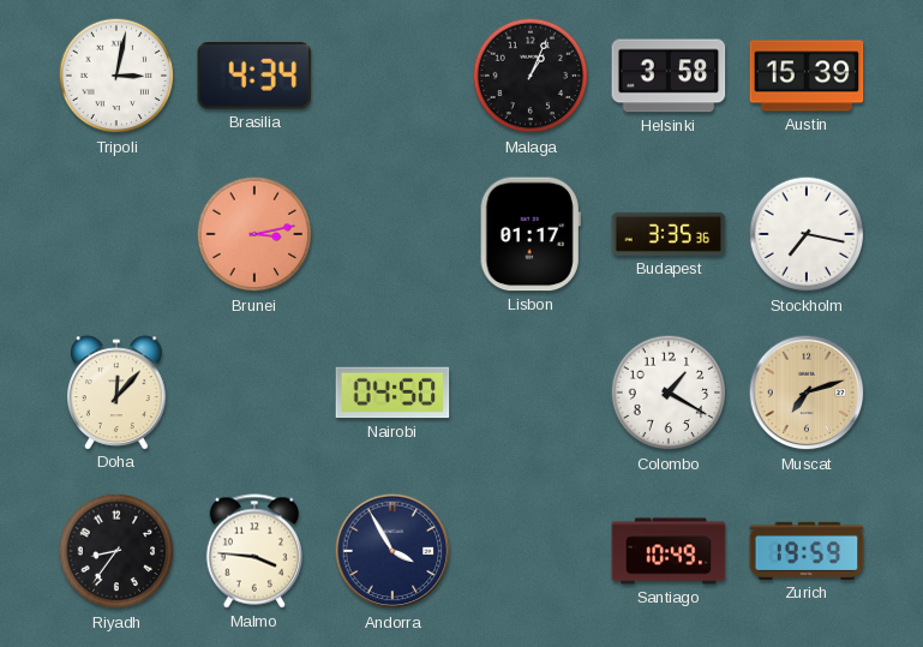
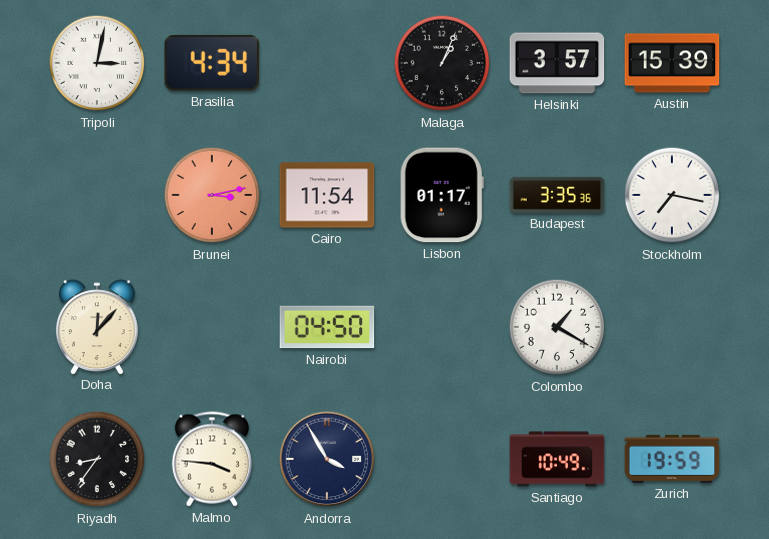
Helsinki: 3:58 -> 3:57 (557, 63)
Cairo: none -> 11:54 (327, 195)
Muscat: 7:12 -> none (807, 393)
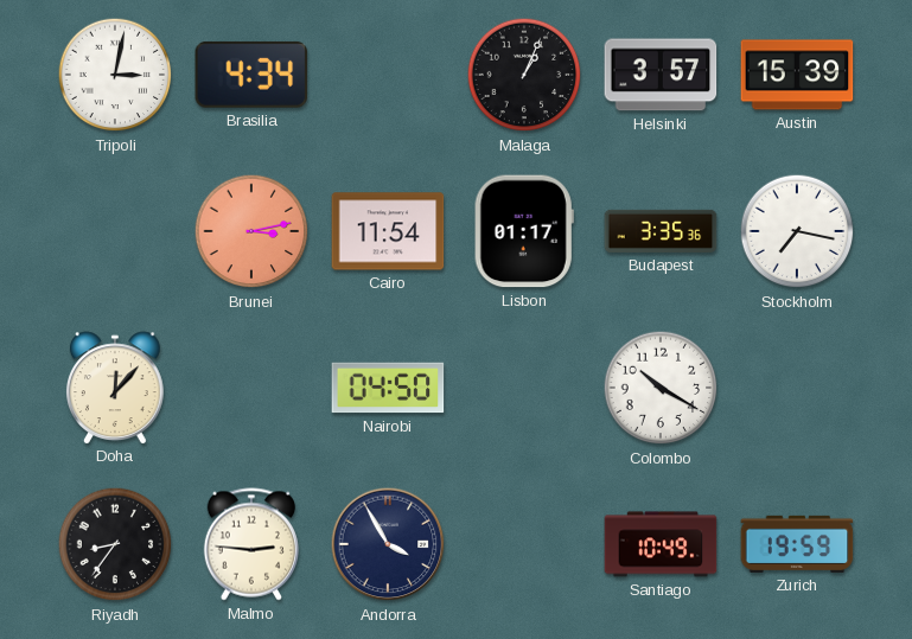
Colombo: 1:20 -> 10:20 (661, 388)
Malmo: 3:46 -> 2:46 (250, 544)
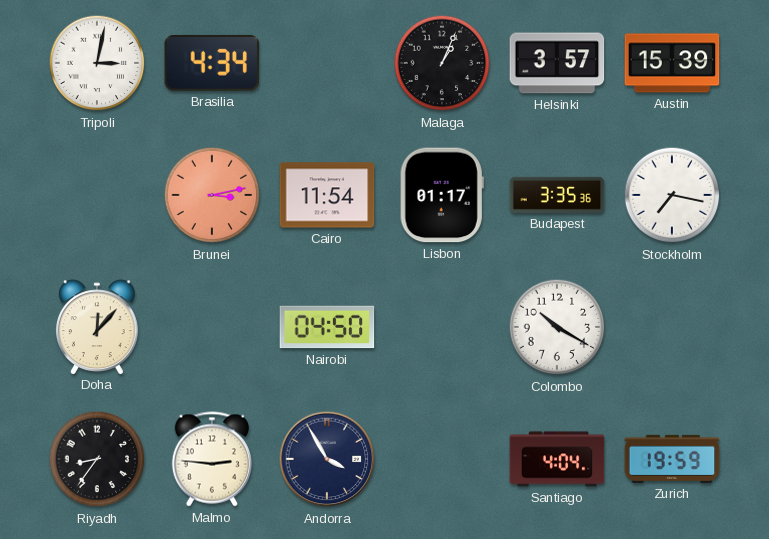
Santiago: 10:49 -> 4:04 (557, 459)
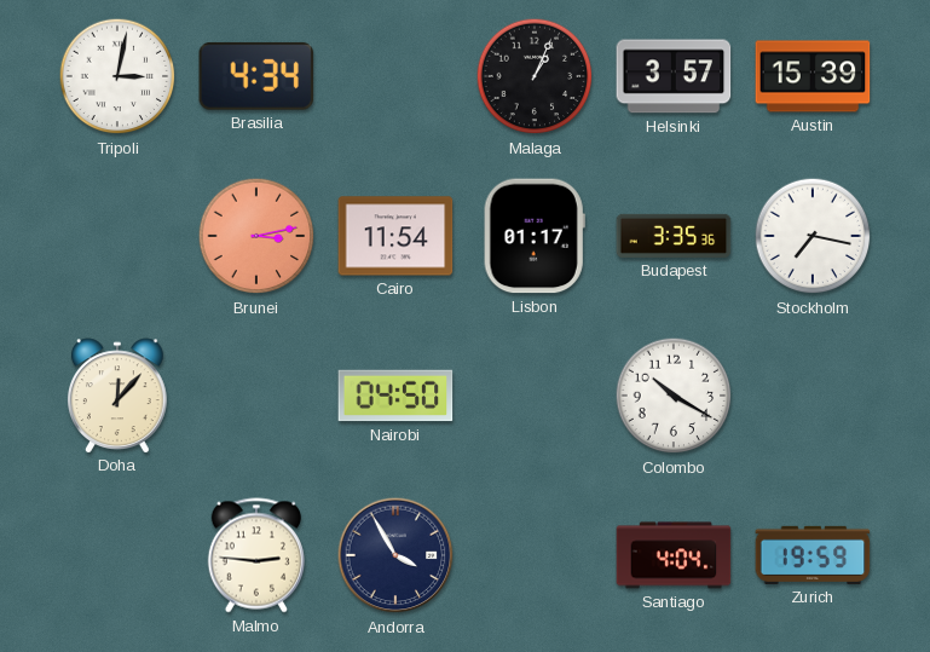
Riyadh: 8:36 -> none (97, 459)
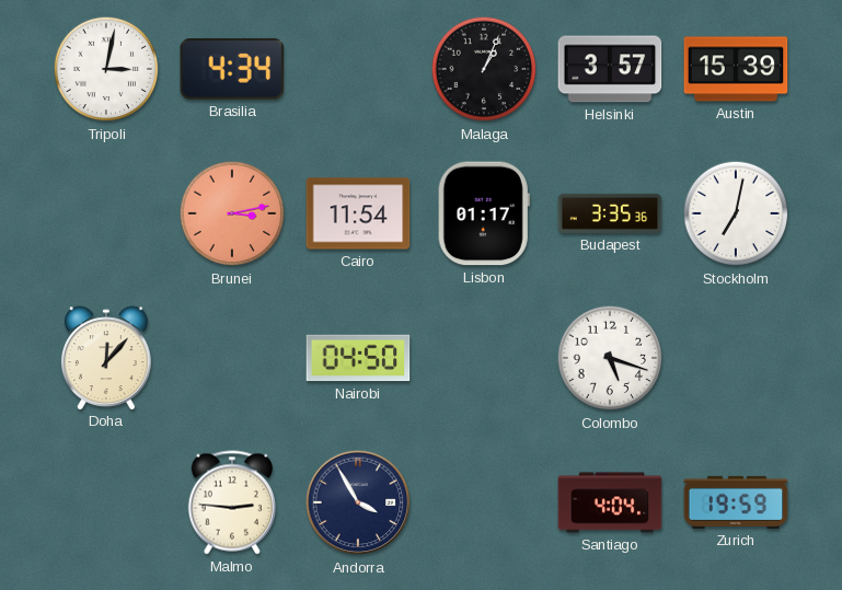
Stockholm: 7:17 -> 7:02 (736, 213)
Colombo: 10:20 -> 5:18 (610, 358)
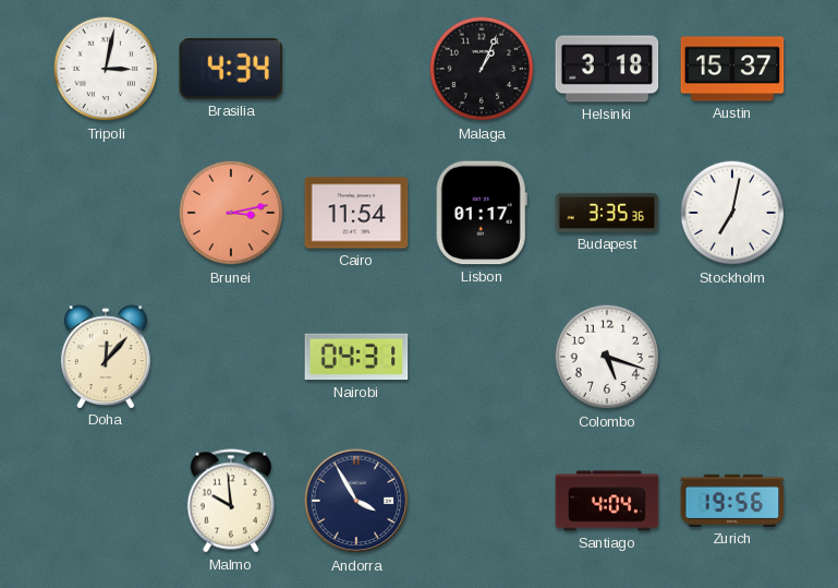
Helsinki: 3:57 -> 3:18 (607, 69)
Austin: 15:39 -> 15:37 (732, 69)
Nairobi: 04:50 -> 04:31 (356, 357)
Malmo: 2:46 -> 9:59 (230, 501)
Zurich: 19:59 -> 19:56 (732, 501)
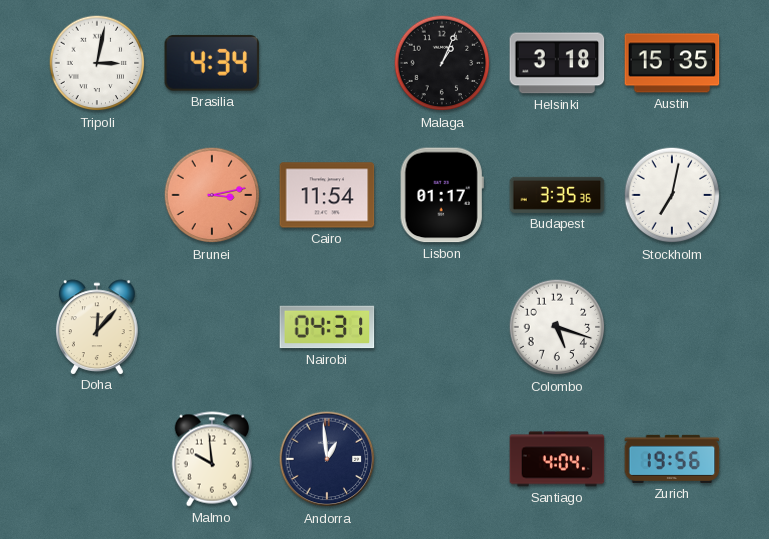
Austin: 15:37 -> 15:35 (672, 63)
Andorra: 3:55 -> 12:59 (327, 459)
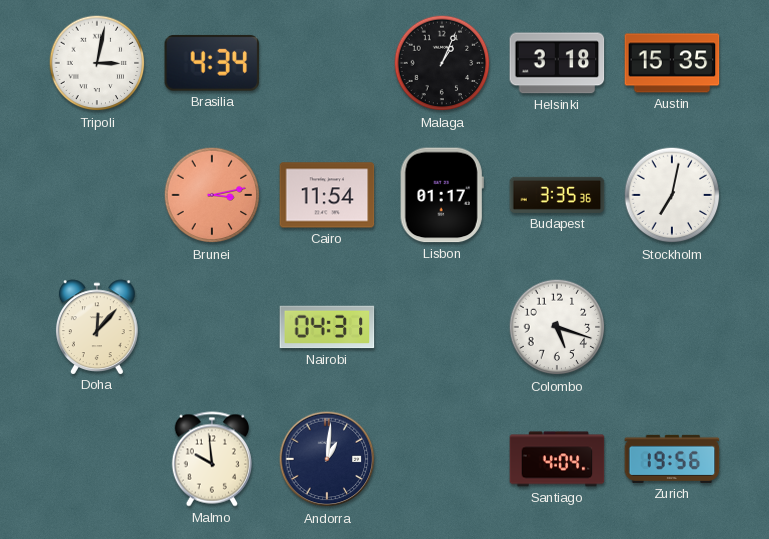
Andorra: 12:59 -> 1:01 (327, 459)
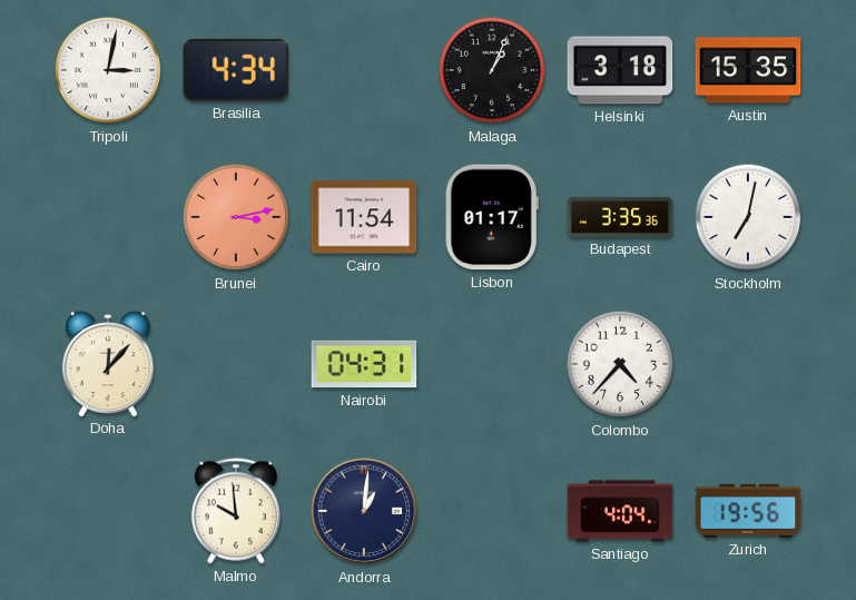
Colombo: 5:18 -> 4:37 (620, 364)
